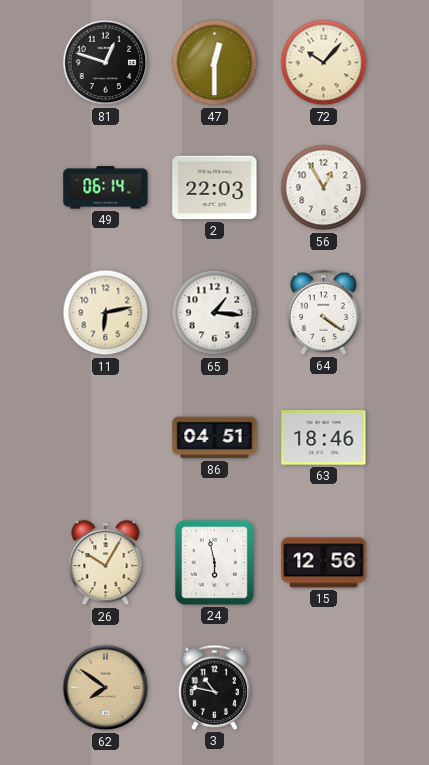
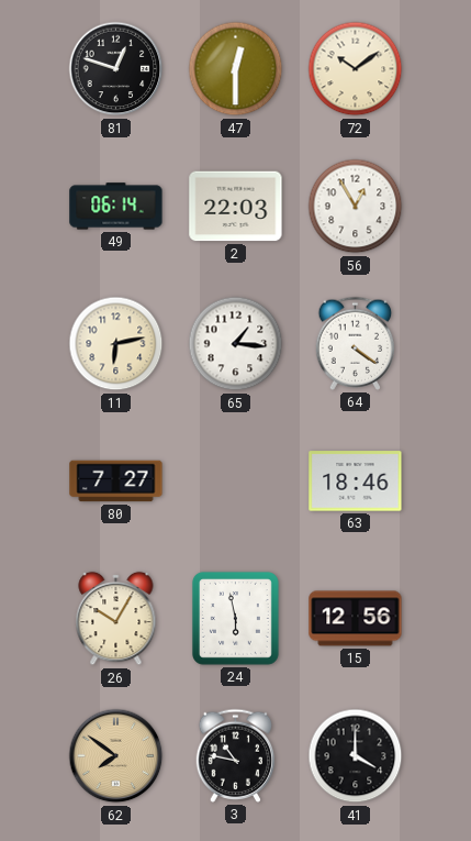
72: 10:07 -> 10:09 (356, 69)
80: none -> 7:27 (116, 482)
86: 04:51 -> none (215, 438)
41: none -> 4:00 (356, 756)
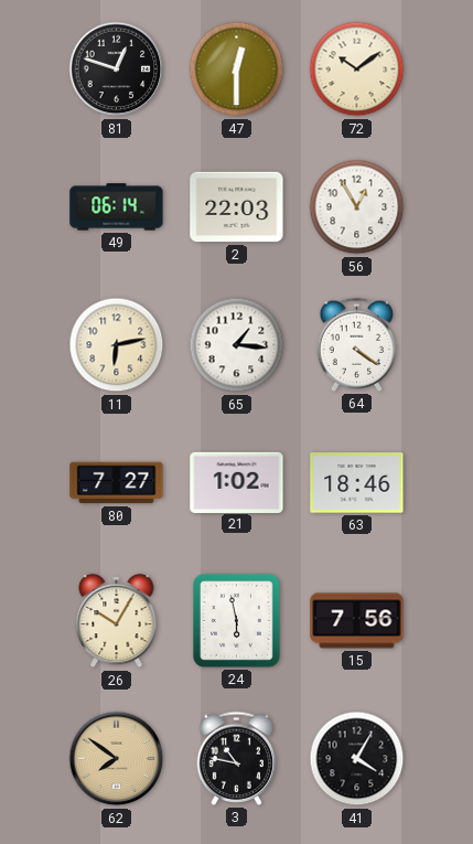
21: none -> 1:02 (237, 482)
15: 12:56 -> 7:56 (357, 621)
41: 4:00 -> 4:05 (357, 759)
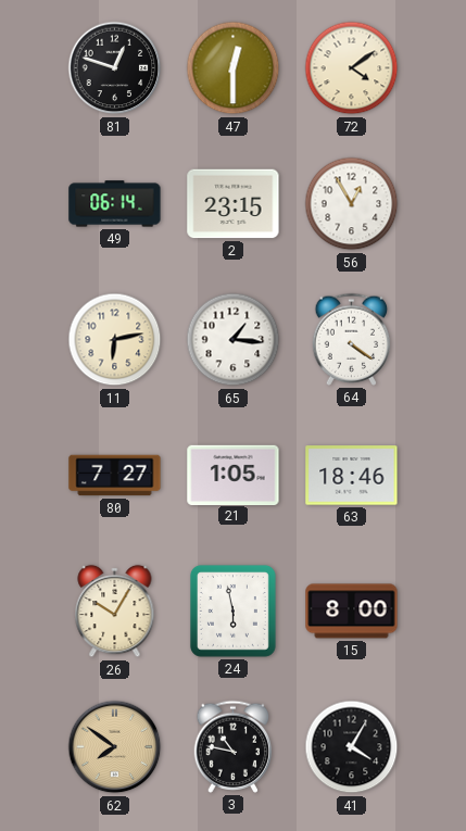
72: 10:09 -> 4:09 (352, 68)
2: 22:03 -> 23:15 (234, 204)
21: 1:02 -> 1:05 (234, 475)
15: 7:56 -> 8:00 (352, 612)
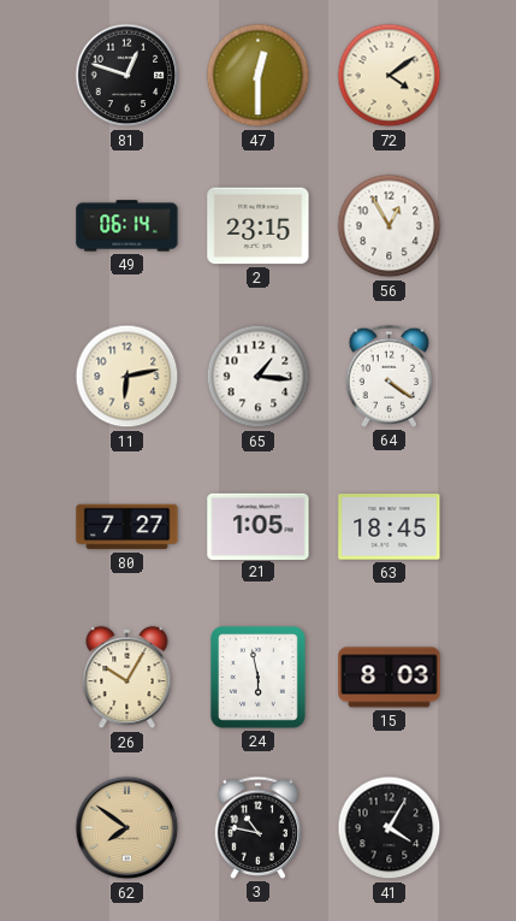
63: 18:46 -> 18:45 (390, 527)
15: 8:00 -> 8:03 (390, 678)
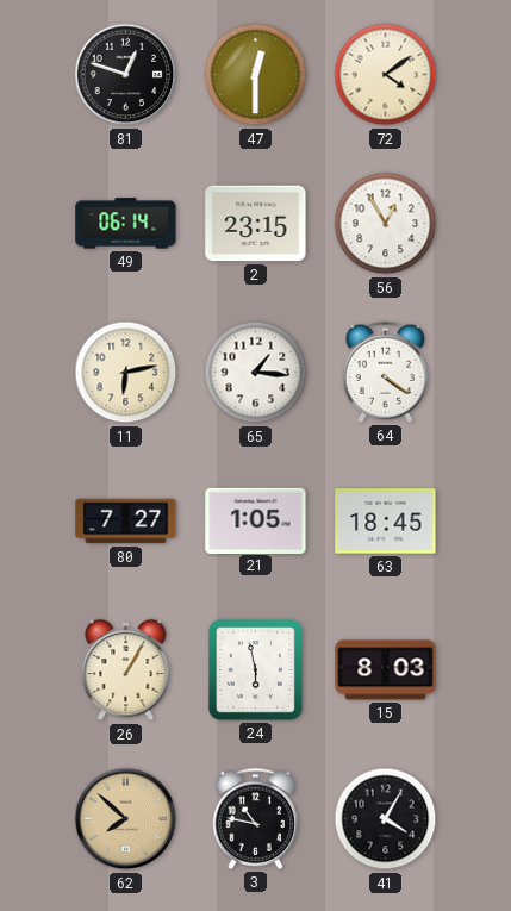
26: 10:05 -> 1:05 (126, 670)
62: 7:51 -> 7:52 (126, 819)
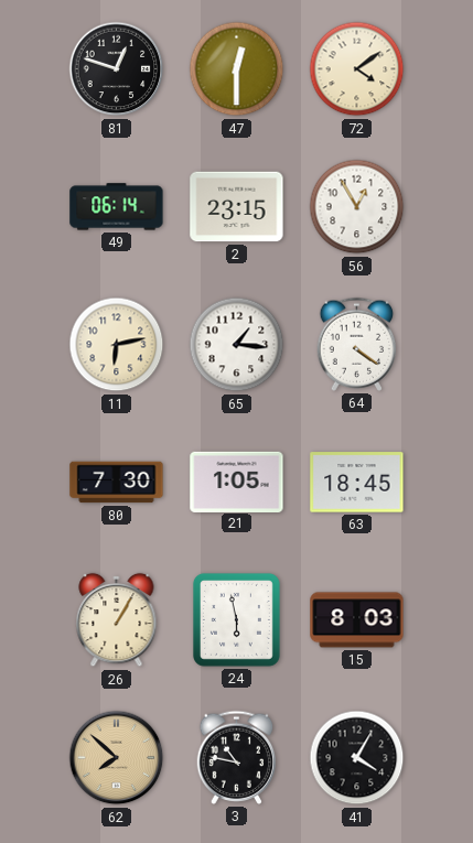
80: 7:27 -> 7:30 (117, 483)
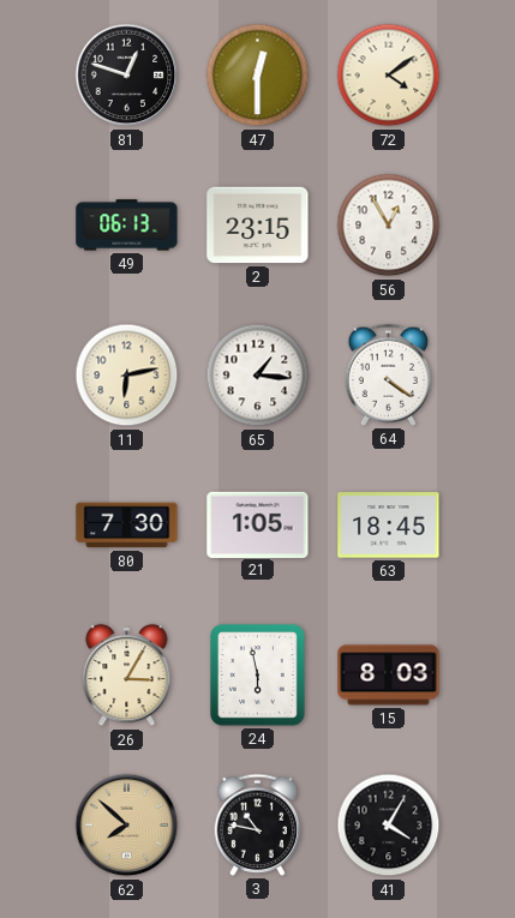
49: 06:14 -> 06:13 (127, 226)
26: 1:05 -> 3:05 (127, 676)
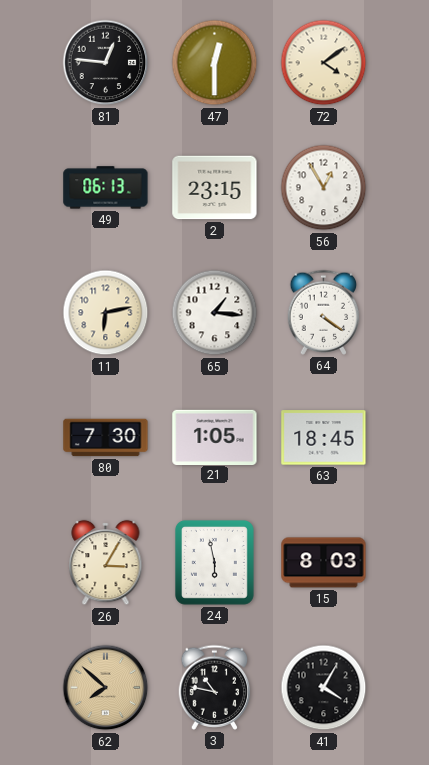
81: 12:48 -> 12:46 (106, 63)
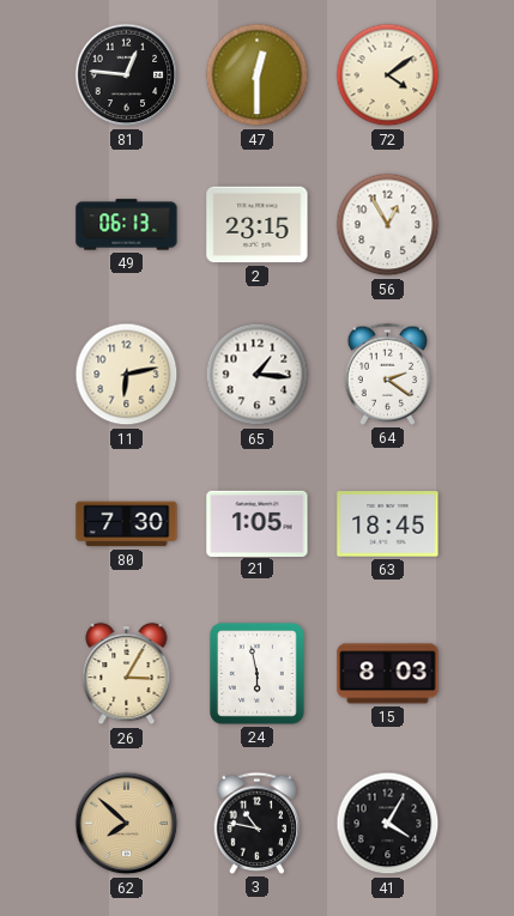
64: 4:21 -> 2:21 (388, 374)
